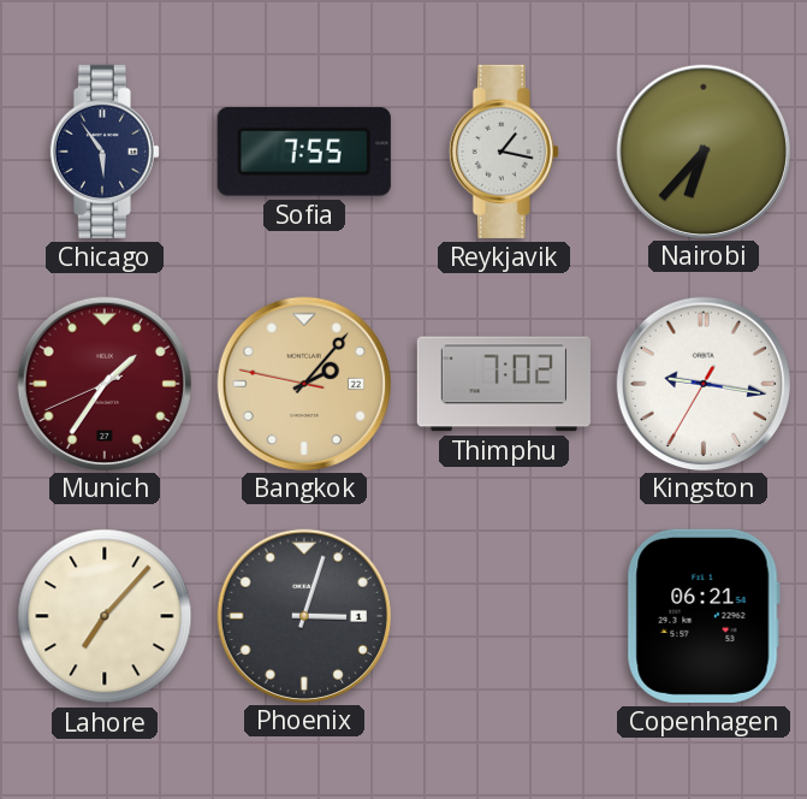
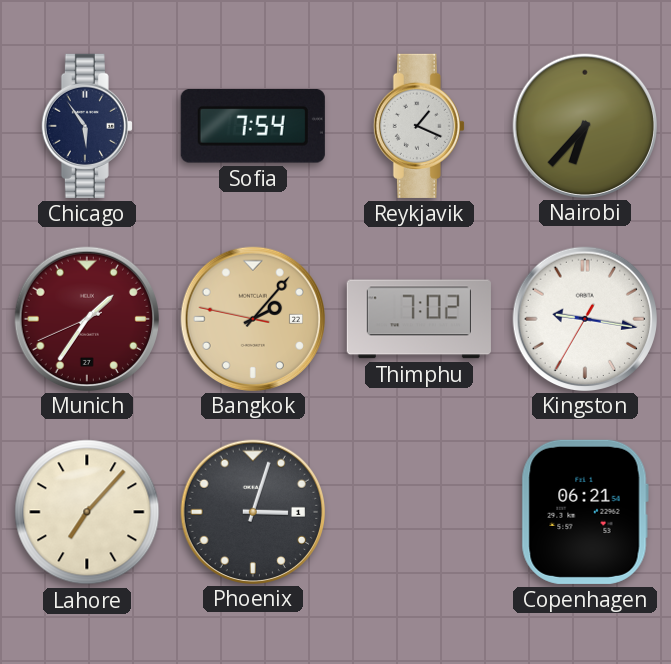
Sofia: 7:55 -> 7:54 (253, 127)
Reykjavik: 1:17 -> 1:19 (419, 126)
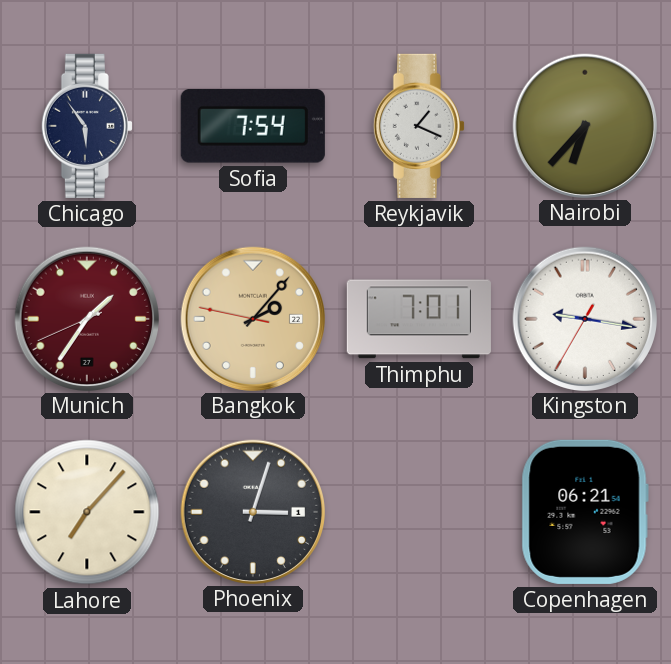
Thimphu: 7:02 -> 7:01 (419, 319)
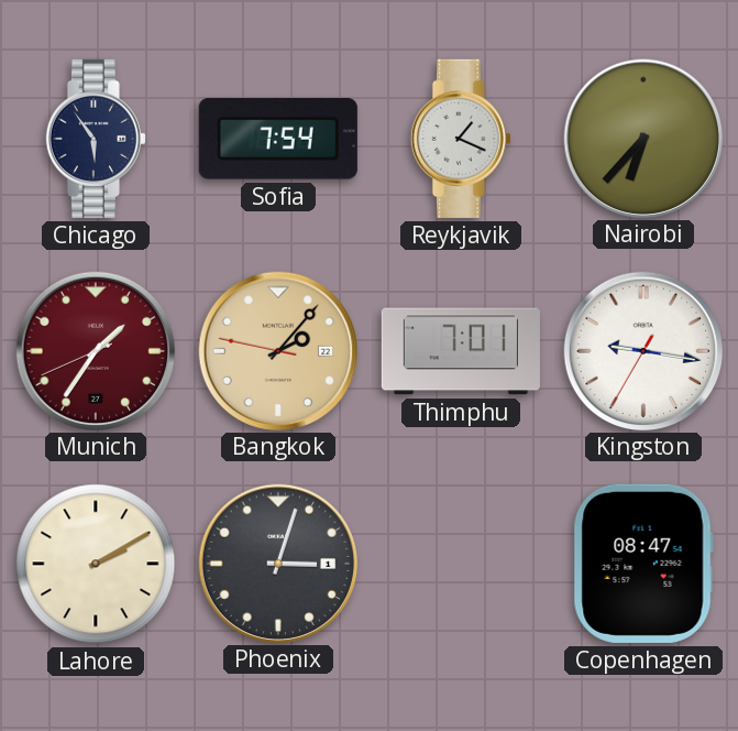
Lahore: 7:07 -> 2:10 (96, 564)
Copenhagen: 06:21 -> 08:47 (643, 564)
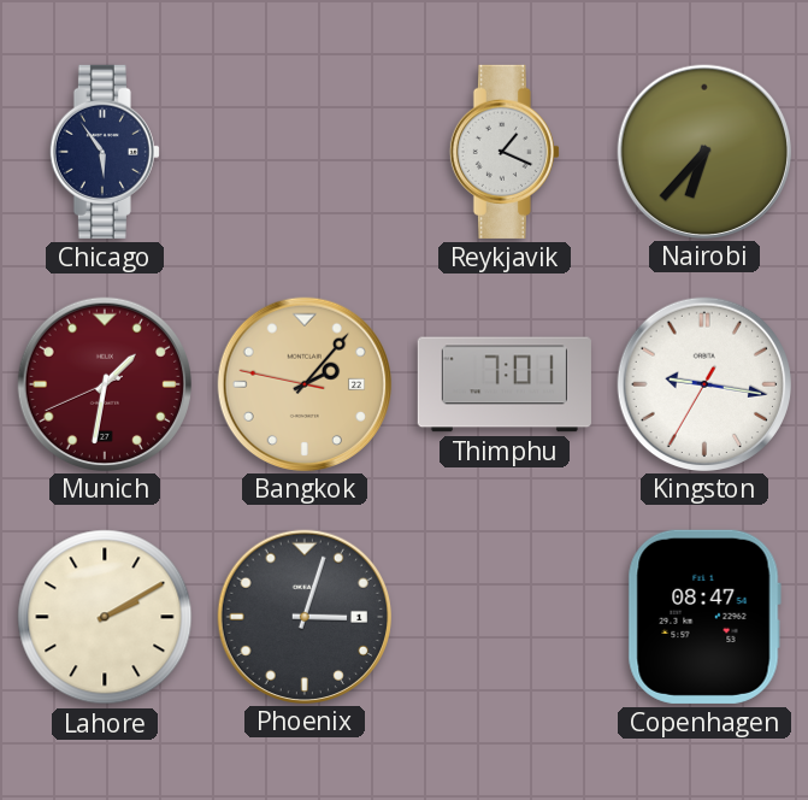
Sofia: 7:54 -> none (278, 140)
Munich: 1:35 -> 1:31 (104, 383)
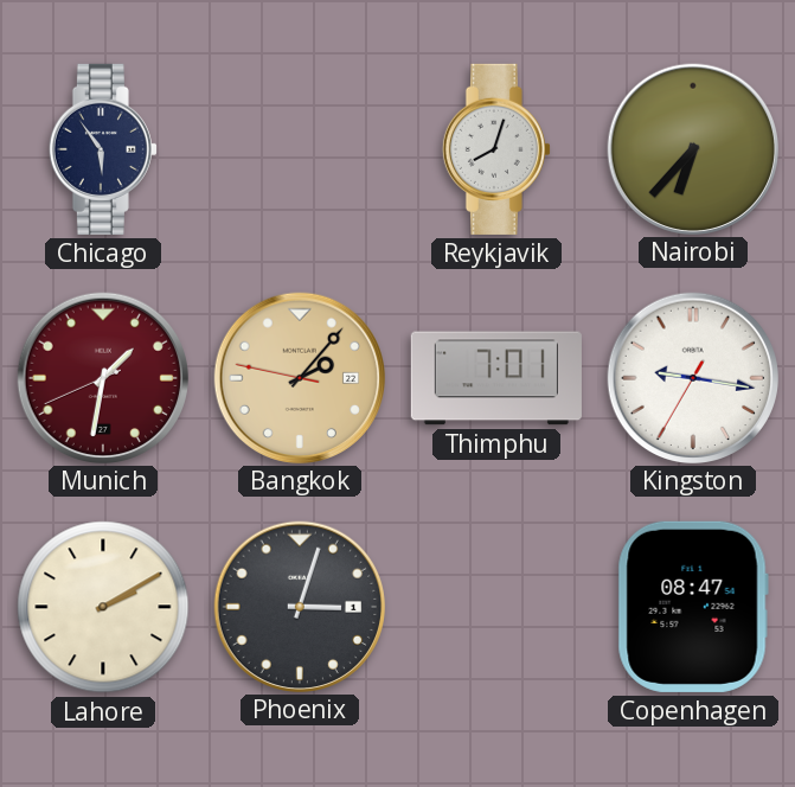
Reykjavik: 1:19 -> 8:03 (496, 149)
